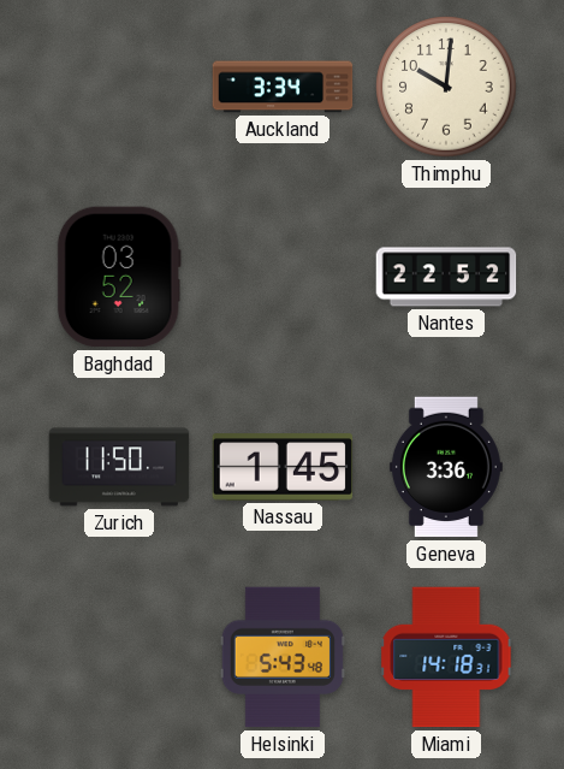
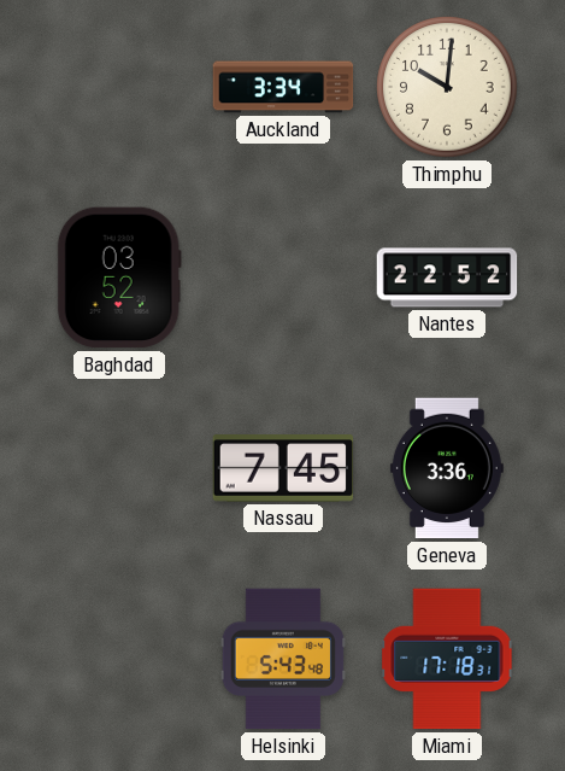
Zurich: 11:50 -> none (119, 467)
Nassau: 1:45 -> 7:45 (283, 468)
Miami: 14:18 -> 17:18 (447, 659)
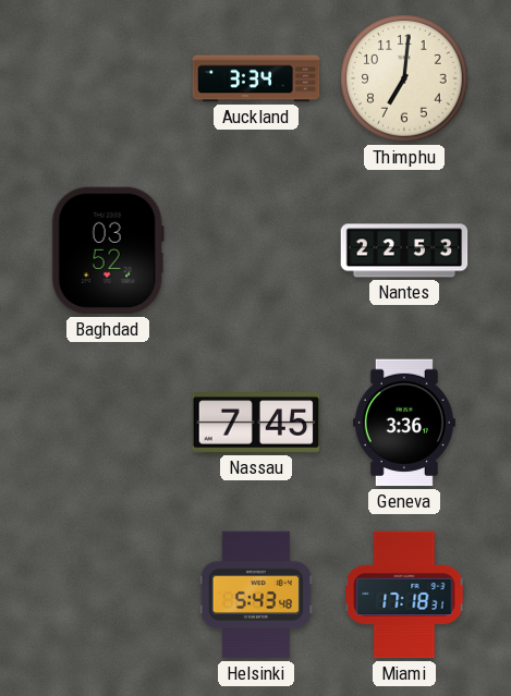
Thimphu: 10:01 -> 7:01 (404, 78)
Nantes: 22:52 -> 22:53 (404, 251)
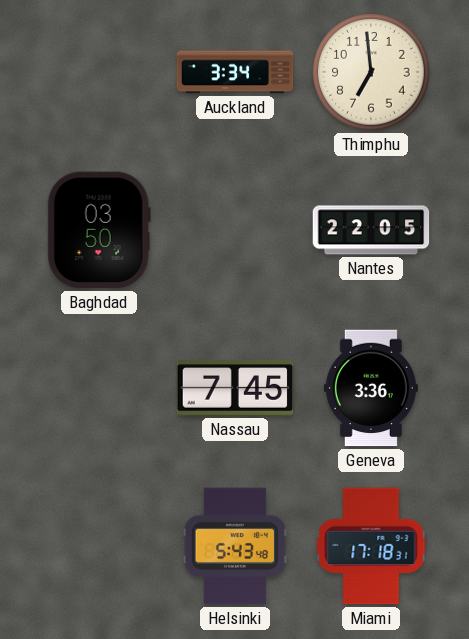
Thimphu: 7:01 -> 6:59 (371, 72)
Baghdad: 03:52 -> 03:50 (99, 230)
Nantes: 22:53 -> 22:05 (371, 230)
